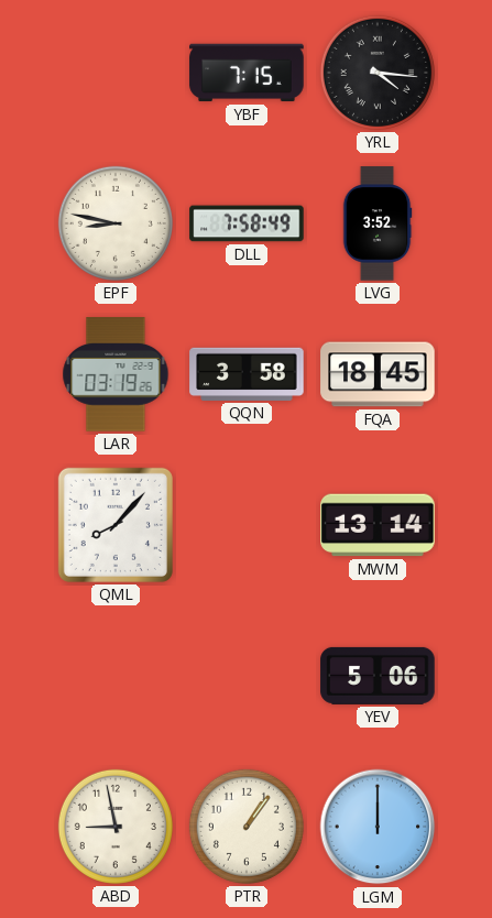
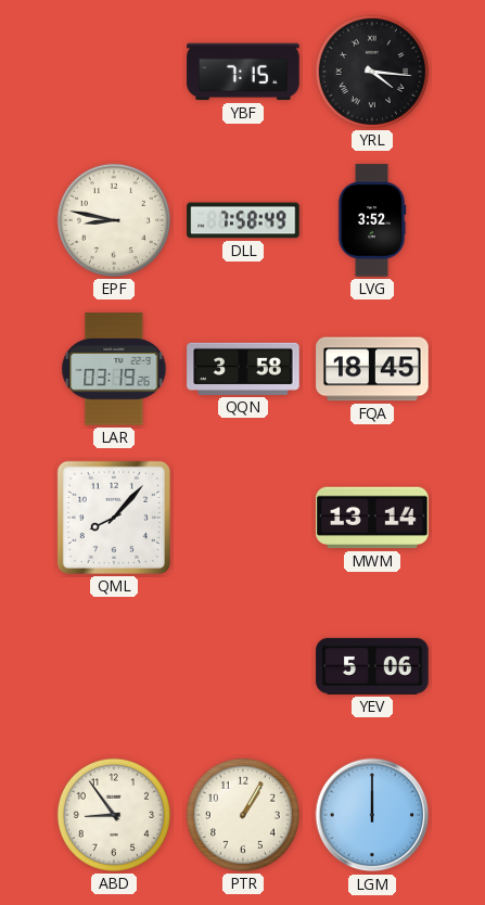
ABD: 8:58 -> 8:54 (114, 815)
PTR: 1:06 -> 1:05 (243, 815)
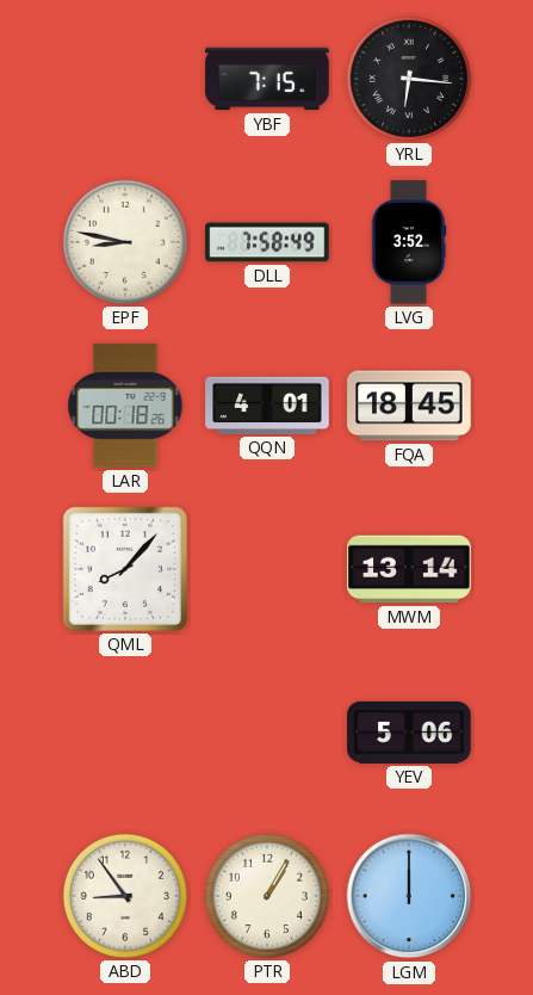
YRL: 4:16 -> 6:16 (409, 79)
LAR: 03:19 -> 00:18 (125, 406)
QQN: 3:58 -> 4:01 (267, 406)
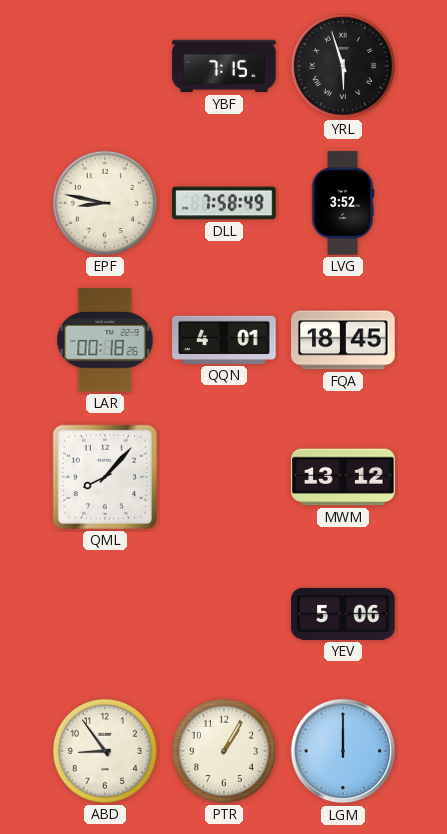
YRL: 6:16 -> 5:57 (343, 66)
MWM: 13:14 -> 13:12 (343, 477)
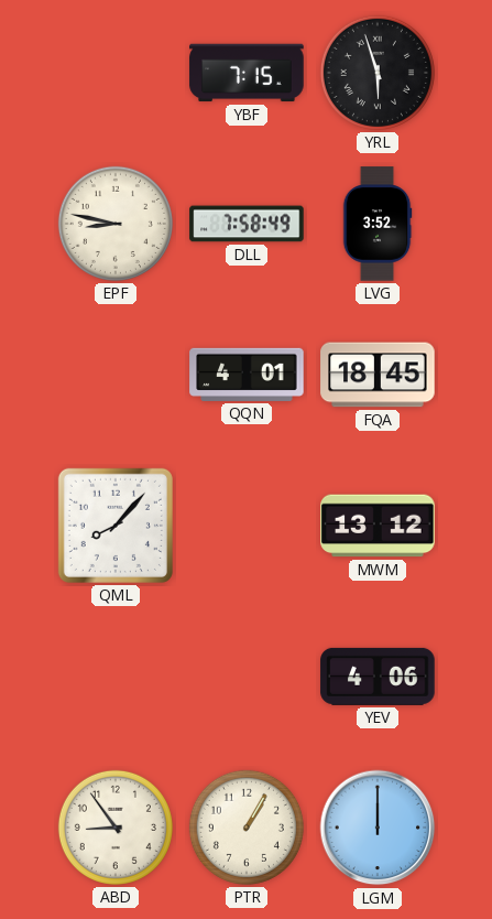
LAR: 00:18 -> none (105, 340)
YEV: 5:06 -> 4:06 (378, 677)
